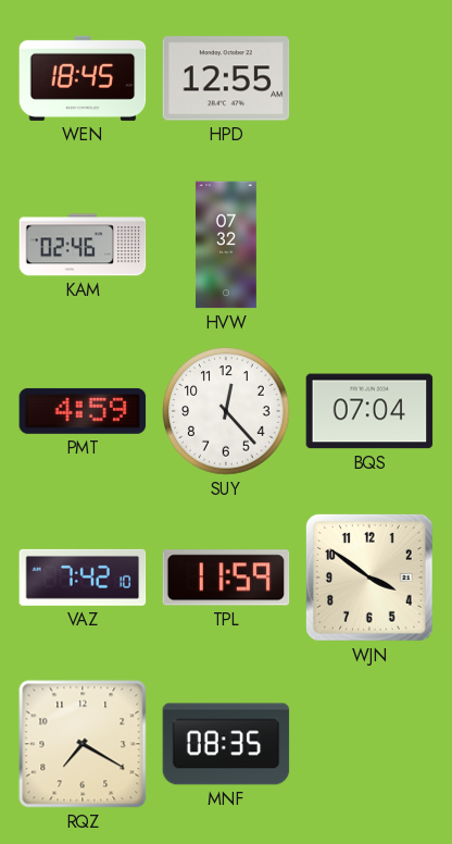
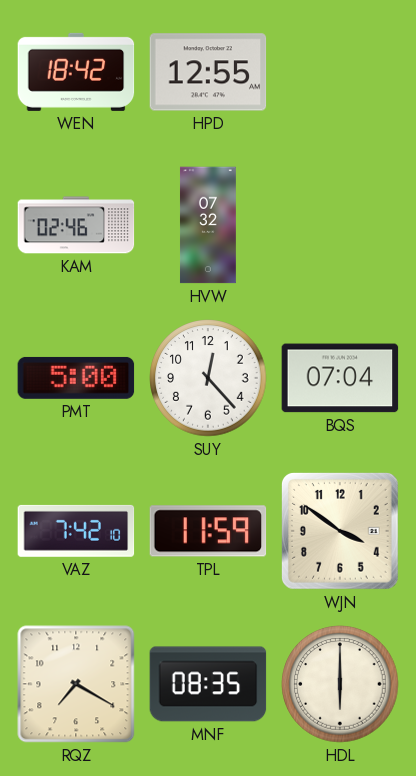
WEN: 18:45 -> 18:42 (76, 72)
PMT: 4:59 -> 5:00 (76, 378)
HDL: none -> 6:00 (340, 684)
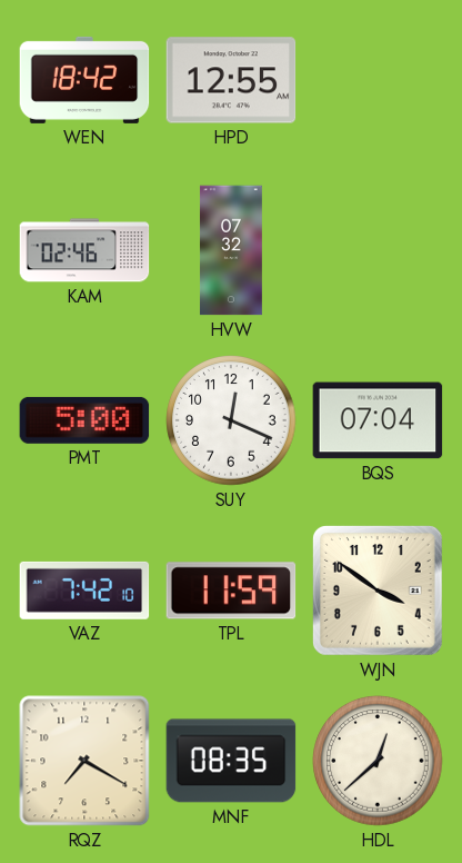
SUY: 12:23 -> 12:19 (231, 420)
HDL: 6:00 -> 12:38 (378, 761)
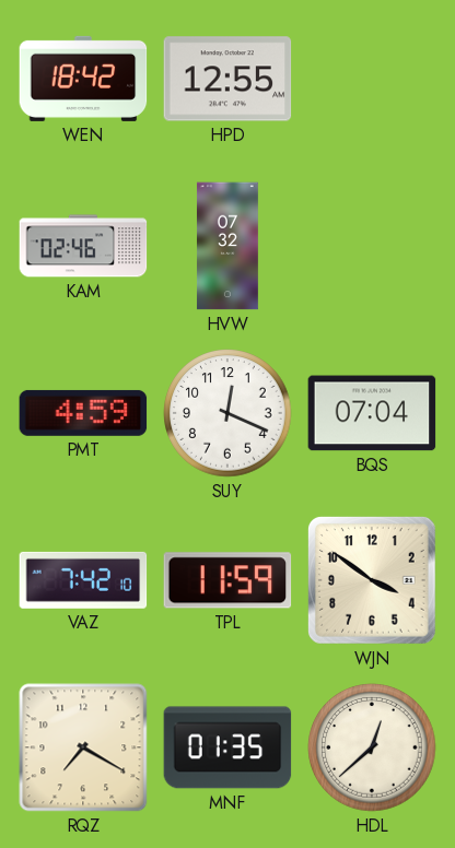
PMT: 5:00 -> 4:59 (83, 413)
MNF: 08:35 -> 01:35 (227, 747)
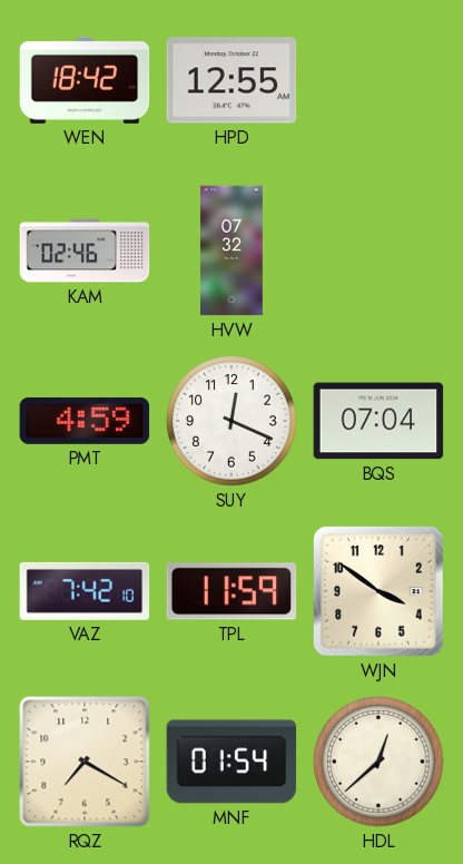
MNF: 01:35 -> 01:54 (231, 762)
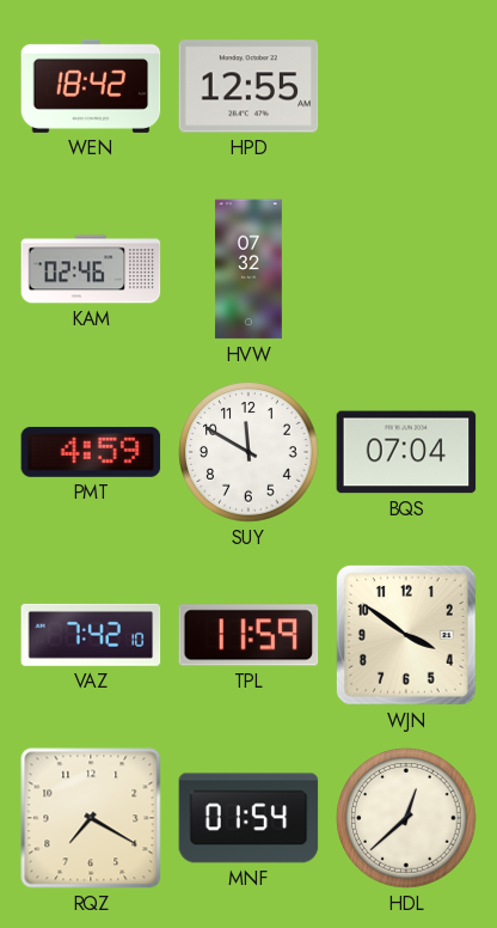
SUY: 12:19 -> 11:50 (249, 452)
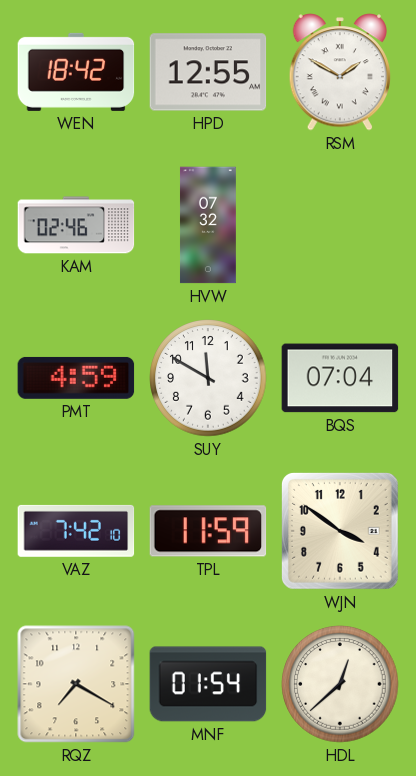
RSM: none -> 1:50 (339, 72)
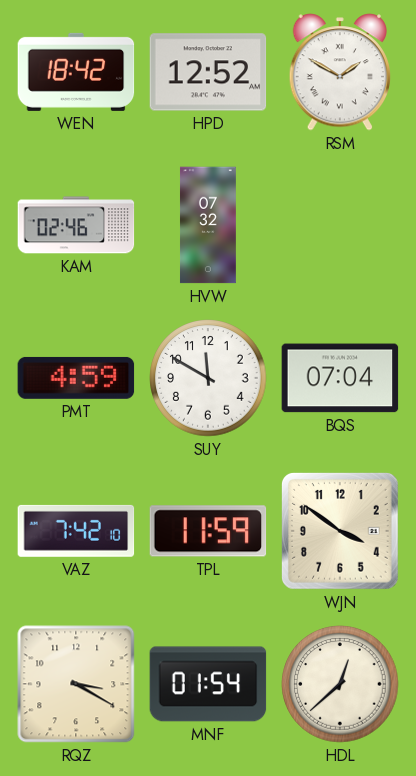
HPD: 12:55 -> 12:52 (208, 72)
RQZ: 7:20 -> 3:20 (76, 684)
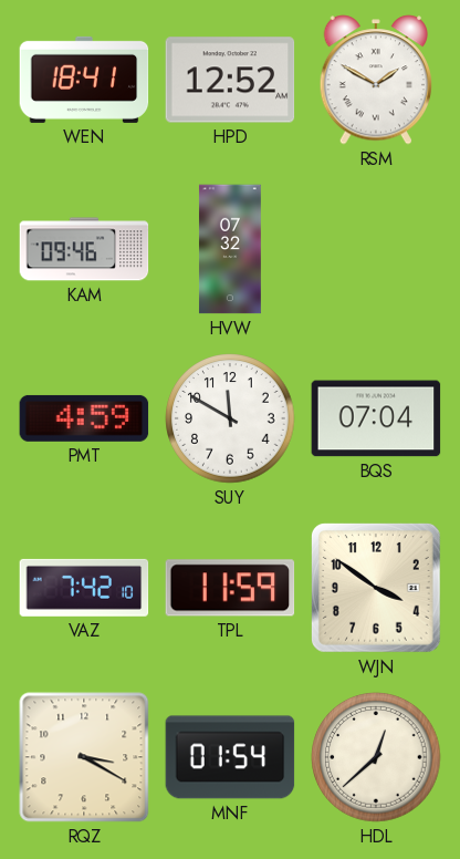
WEN: 18:42 -> 18:41 (84, 80)
KAM: 02:46 -> 09:46 (84, 249)
